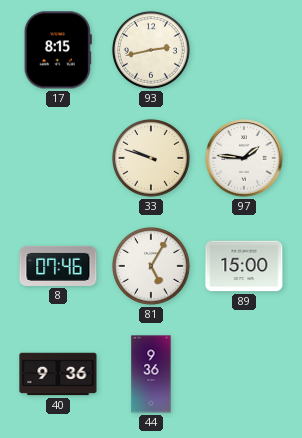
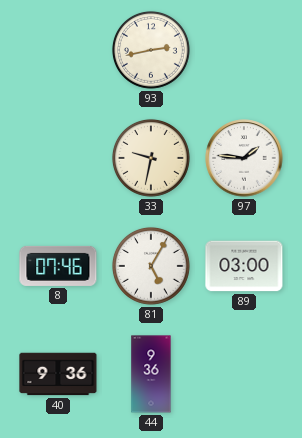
17: 8:15 -> none (58, 50)
33: 9:48 -> 9:32 (151, 158)
89: 15:00 -> 03:00 (244, 266)
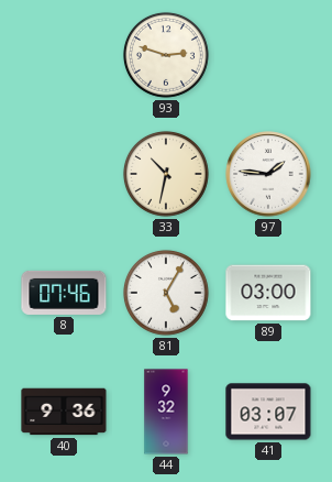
93: 2:43 -> 2:48 (166, 55)
33: 9:32 -> 10:32 (166, 174)
44: 9:36 -> 9:32 (166, 412)
41: none -> 03:07 (268, 412)
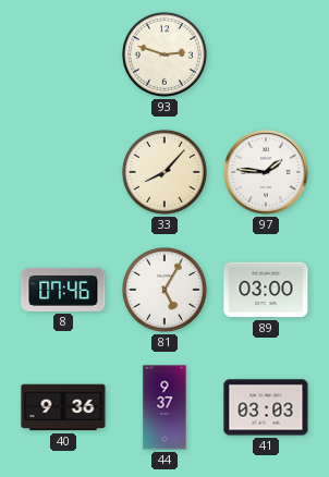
33: 10:32 -> 8:07 (164, 172)
44: 9:32 -> 9:37 (164, 407)
41: 03:07 -> 03:03 (266, 407)
